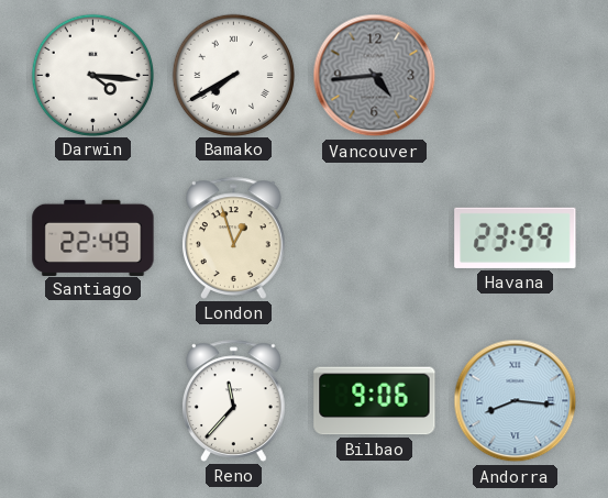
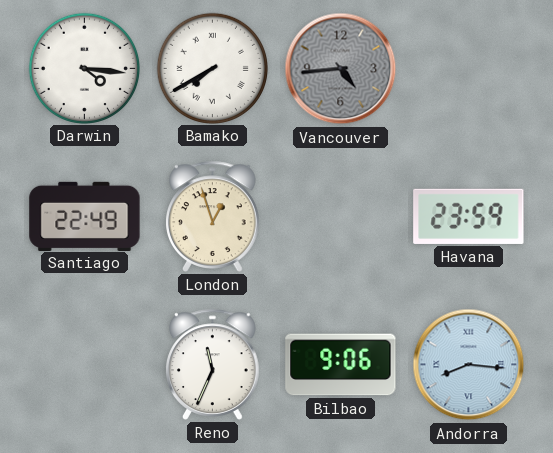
Reno: 11:37 -> 11:34 (213, 364)
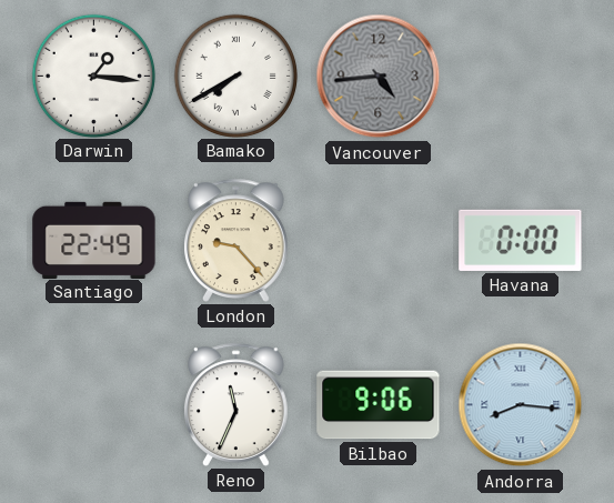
Darwin: 4:16 -> 1:16 (93, 76)
London: 12:57 -> 9:23 (236, 240)
Havana: 23:59 -> 0:00 (521, 240)
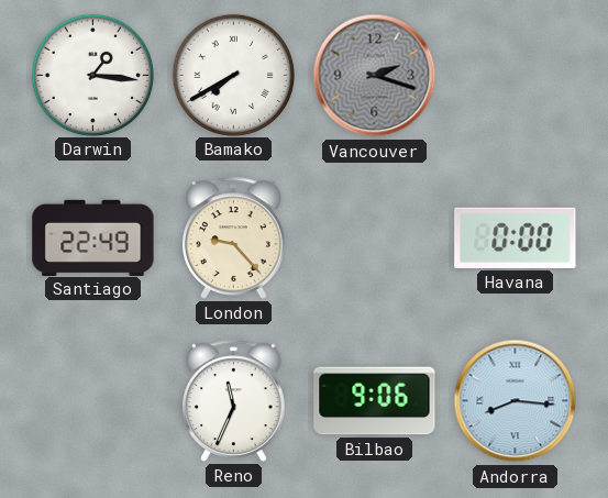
Vancouver: 4:44 -> 2:18 (375, 76)
